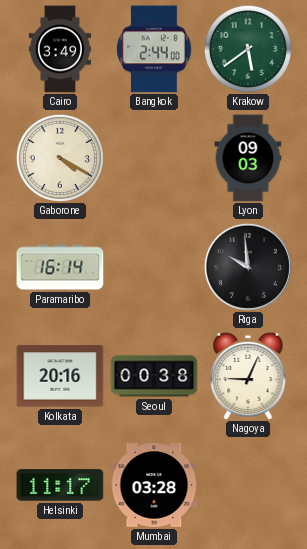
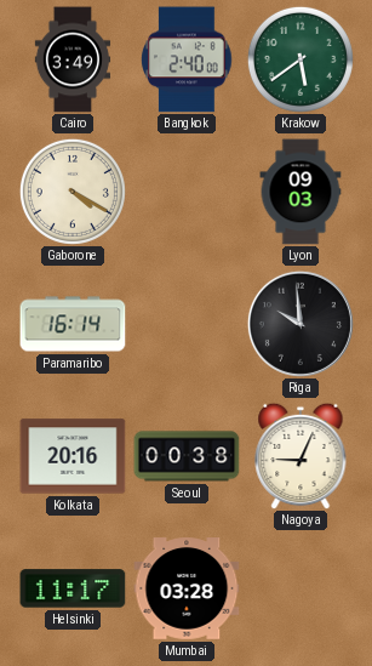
Bangkok: 2:44 -> 2:40 (187, 59)
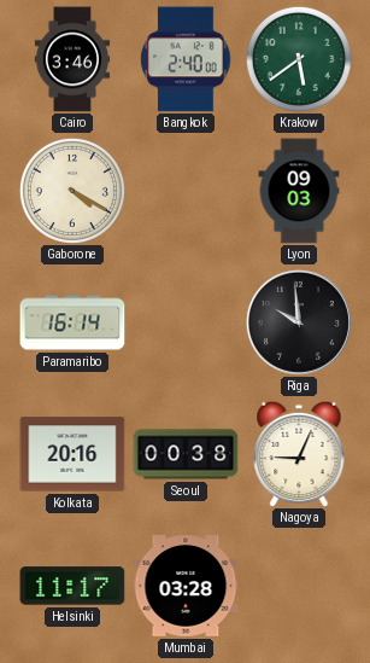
Cairo: 3:49 -> 3:46 (71, 59)
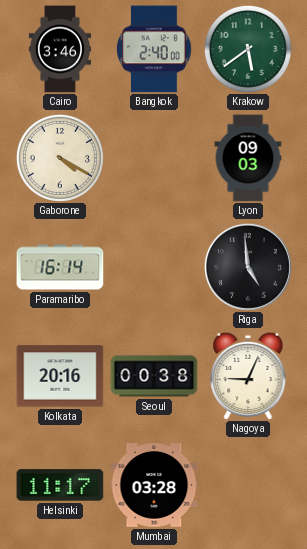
Riga: 9:59 -> 4:59 (248, 267)
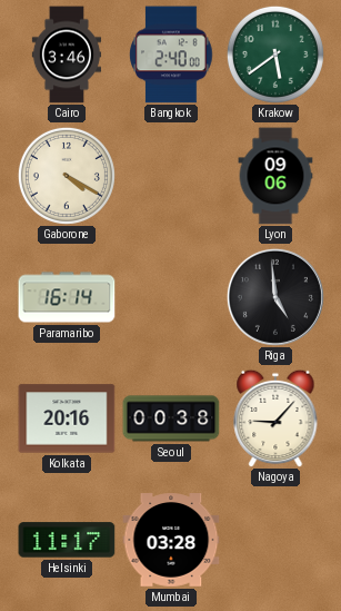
Lyon: 09:03 -> 09:06 (275, 176)
Nagoya: 9:04 -> 9:07 (275, 418)
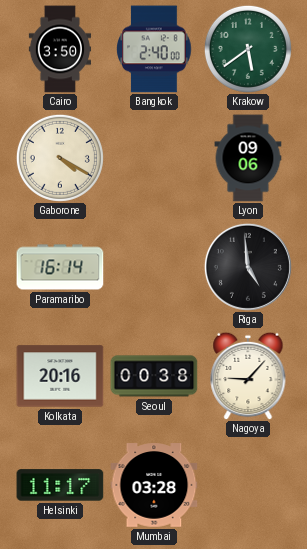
Cairo: 3:46 -> 3:50 (59, 49)
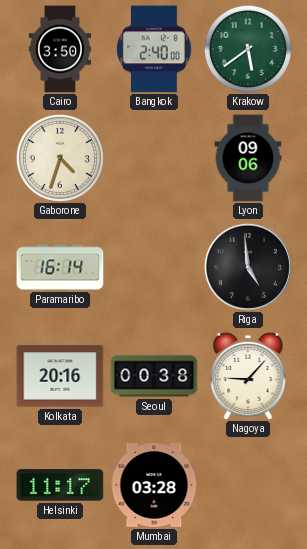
Gaborone: 4:20 -> 4:33 (60, 158)
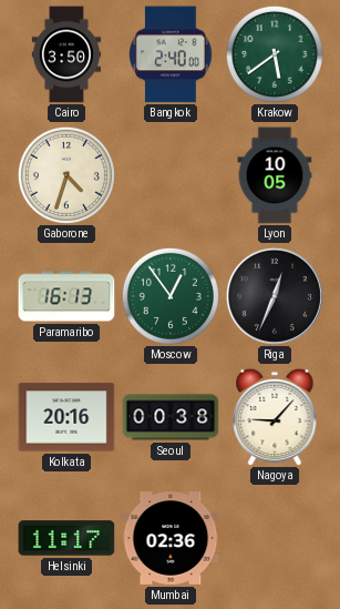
Lyon: 09:06 -> 10:05 (275, 175)
Paramaribo: 16:14 -> 16:13 (66, 296)
Moscow: none -> 12:54 (171, 296)
Riga: 4:59 -> 12:34 (275, 296)
Mumbai: 03:28 -> 02:36 (171, 538)
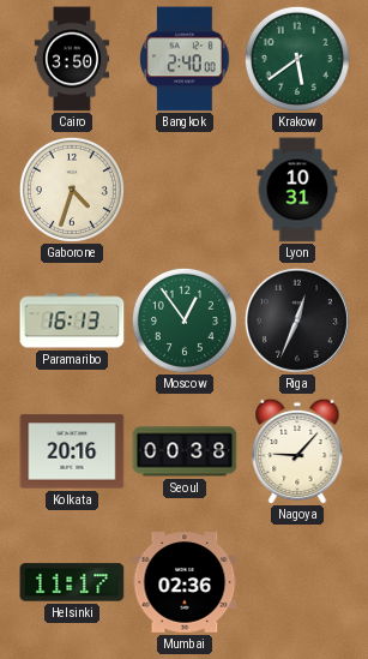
Lyon: 10:05 -> 10:31 (297, 190)
